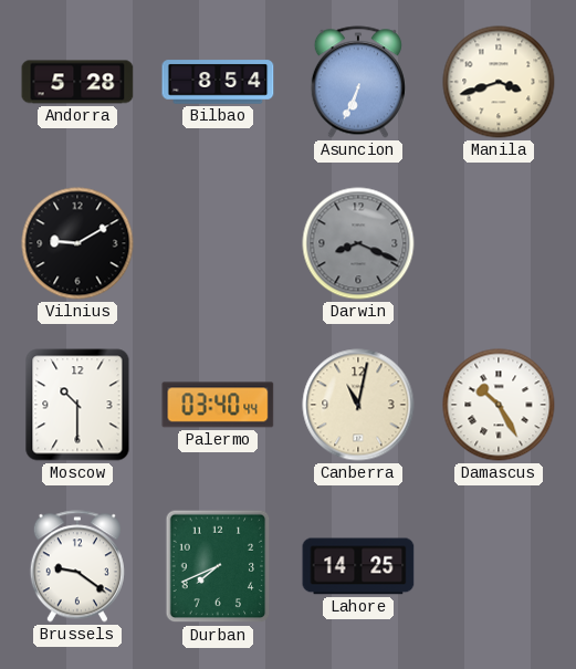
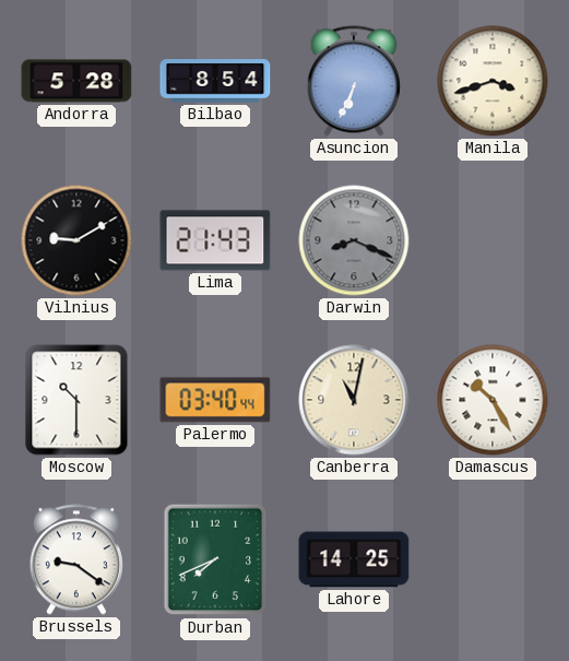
Lima: none -> 21:43 (215, 240)
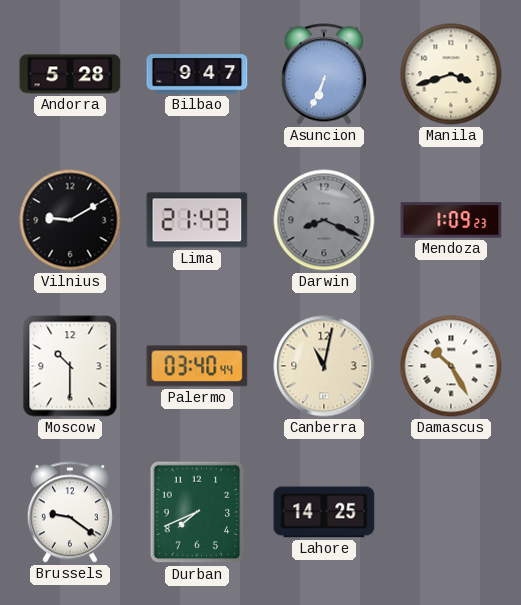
Bilbao: 8:54 -> 9:47 (197, 74)
Mendoza: none -> 1:09 (451, 220)
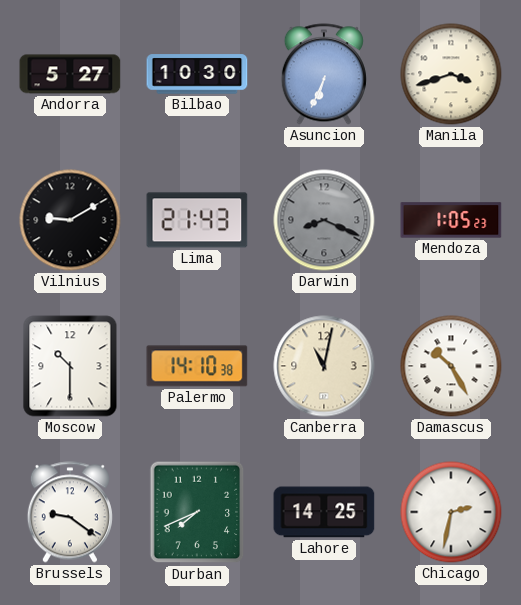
Andorra: 5:28 -> 5:27 (70, 74)
Bilbao: 9:47 -> 10:30 (197, 74)
Mendoza: 1:09 -> 1:05 (451, 220)
Palermo: 03:40 -> 14:10 (197, 366)
Chicago: none -> 2:32 (451, 512)
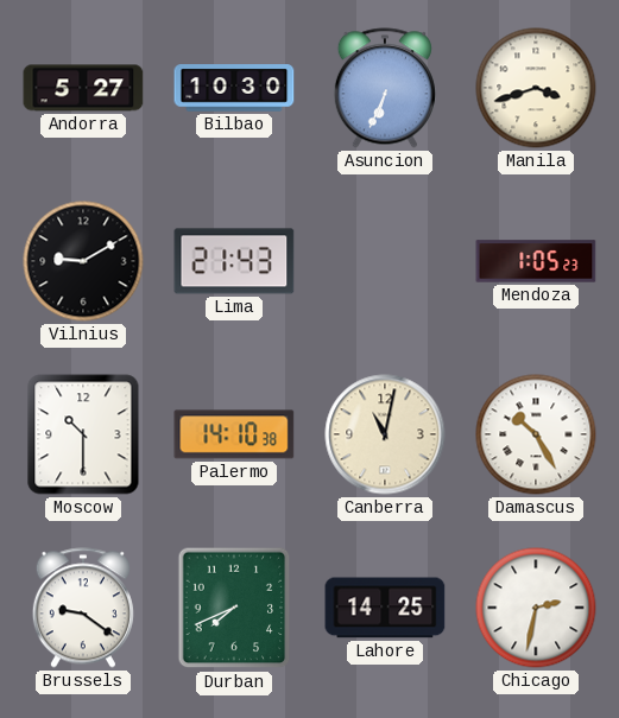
Darwin: 8:19 -> none (324, 220)
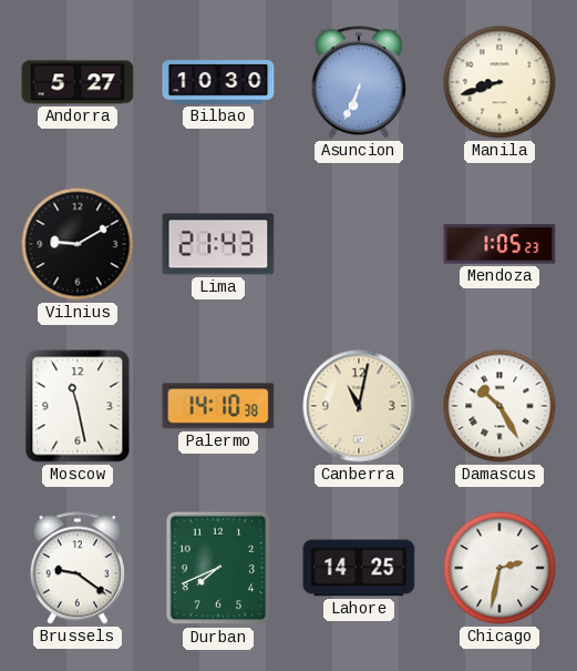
Manila: 3:42 -> 8:42 (499, 82)
Moscow: 10:30 -> 11:28 (78, 406)
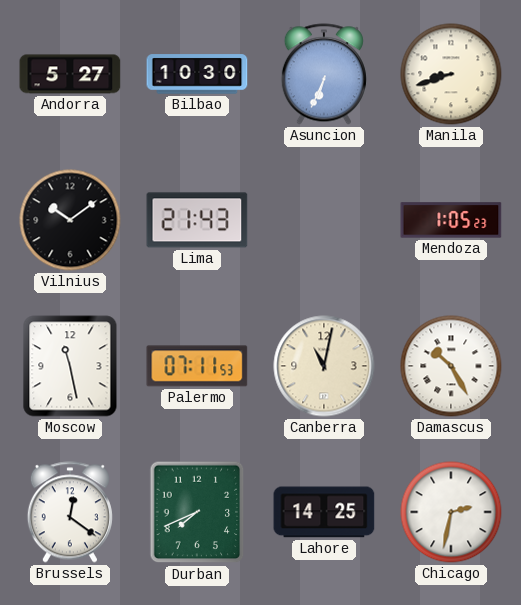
Vilnius: 9:10 -> 10:09 (70, 220)
Palermo: 14:10 -> 07:11 (197, 366)
Brussels: 9:21 -> 12:21 (70, 512)
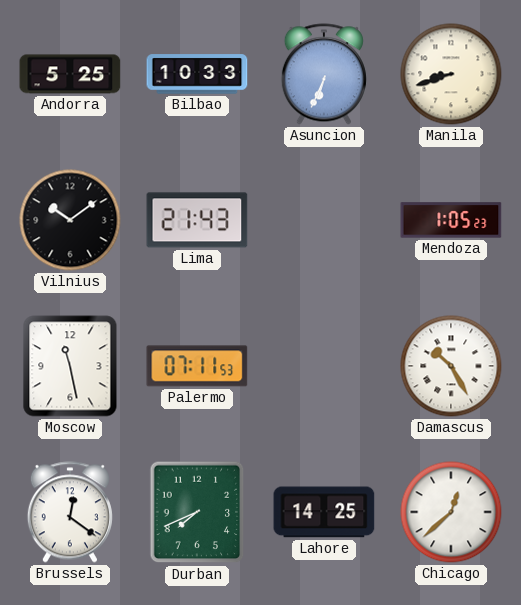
Andorra: 5:27 -> 5:25 (70, 74)
Bilbao: 10:30 -> 10:33 (197, 74)
Canberra: 11:02 -> none (324, 366)
Chicago: 2:32 -> 12:38 (451, 512)
